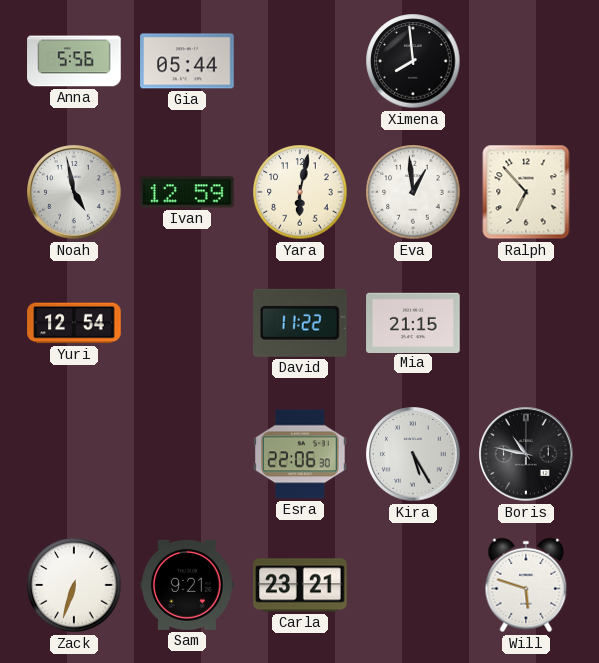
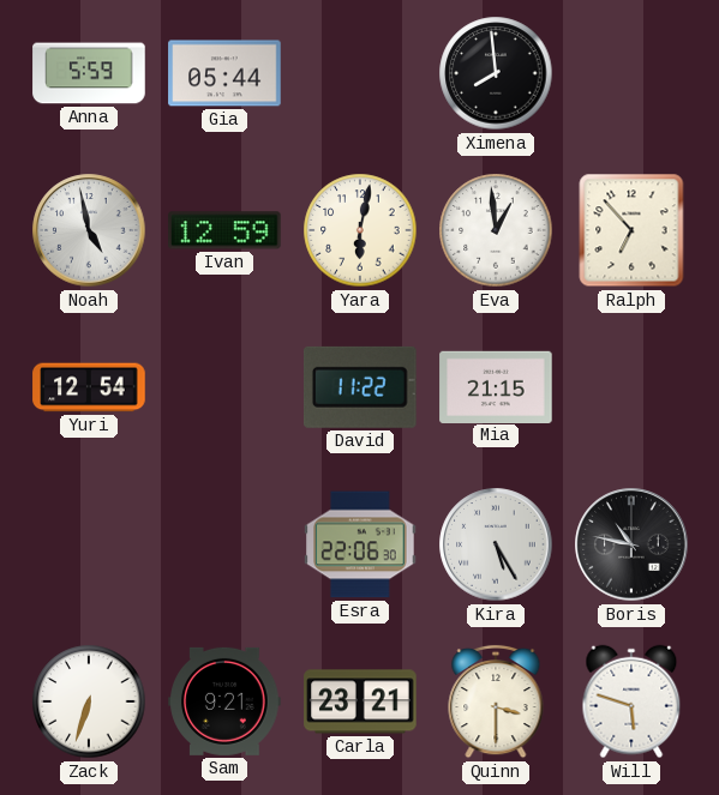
Anna: 5:56 -> 5:59 (89, 73)
Quinn: none -> 3:30 (496, 701)
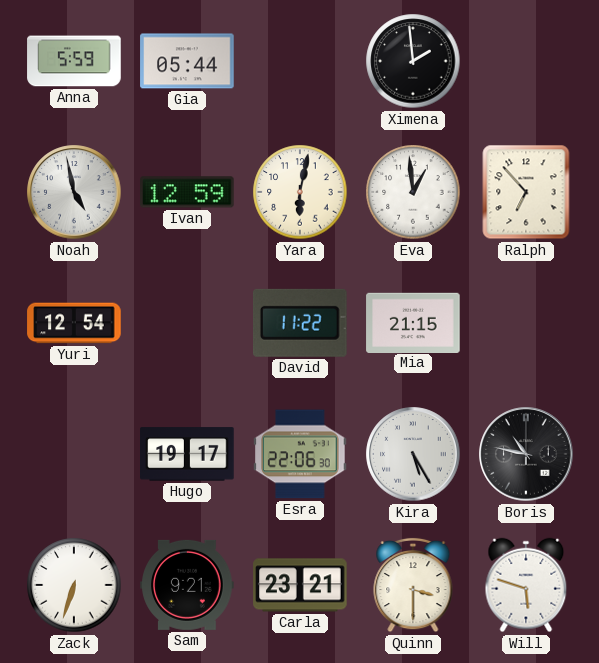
Ximena: 7:59 -> 1:59 (413, 61)
Hugo: none -> 19:17 (187, 454)
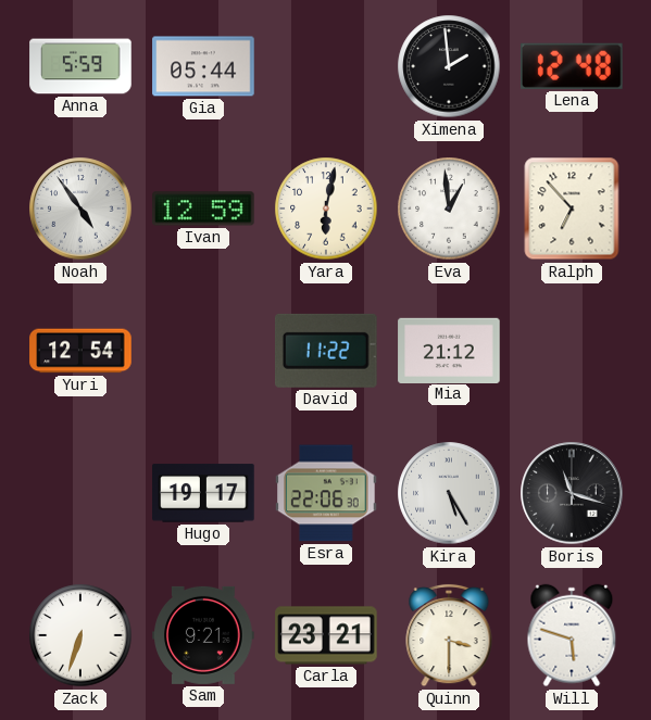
Lena: none -> 12:48 (573, 66)
Noah: 4:58 -> 4:54 (80, 209)
Mia: 21:15 -> 21:12 (449, 350)
Boris: 10:47 -> 11:18 (572, 493)
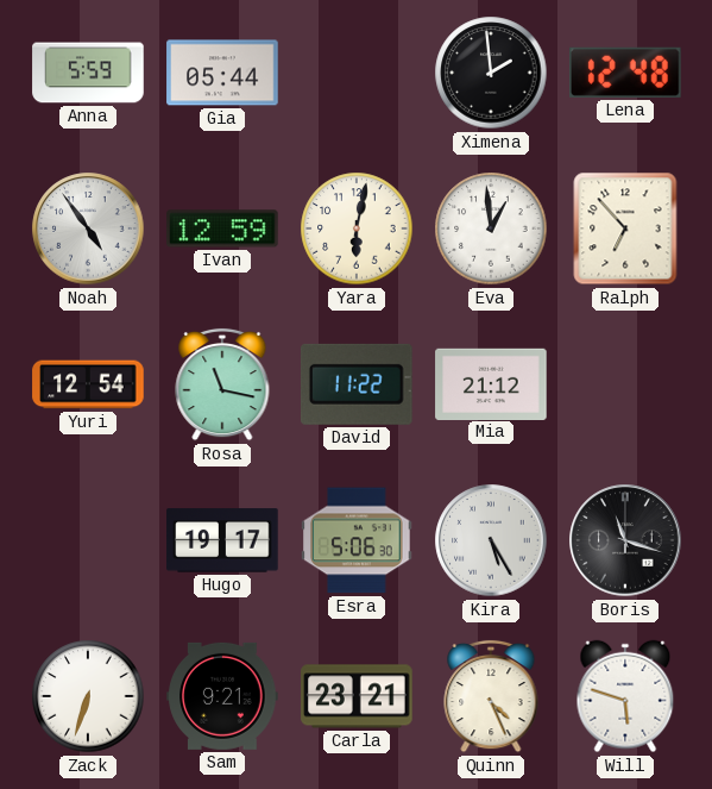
Rosa: none -> 11:17 (222, 384)
Esra: 22:06 -> 5:06 (357, 540)
Quinn: 3:30 -> 4:26 (491, 696)
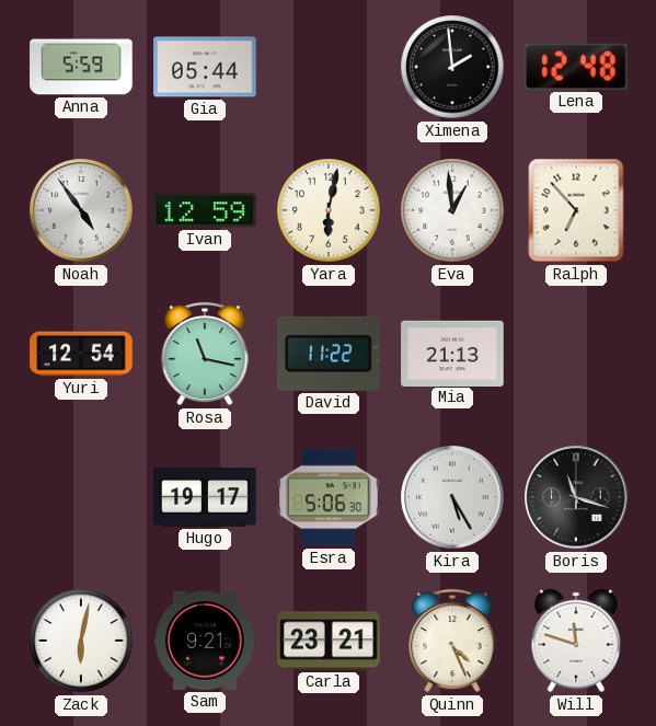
Mia: 21:12 -> 21:13 (452, 353)
Zack: 6:33 -> 6:02 (81, 641)
Will: 5:48 -> 11:48 (576, 641)
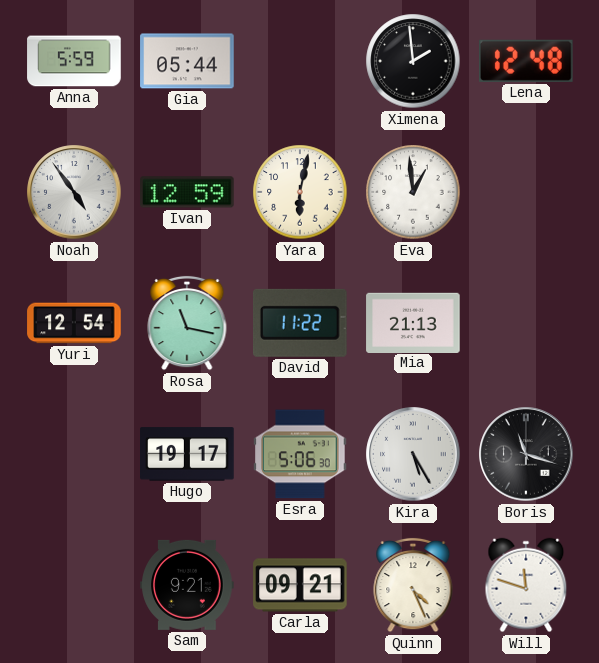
Ralph: 6:53 -> none (576, 210)
Zack: 6:02 -> none (81, 641)
Carla: 23:21 -> 09:21 (300, 585)
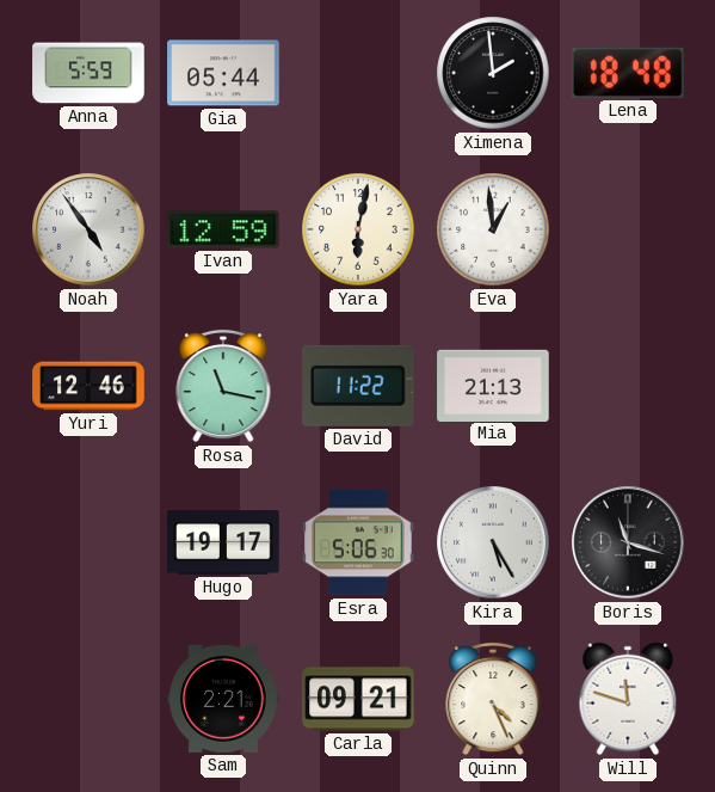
Lena: 12:48 -> 18:48 (629, 73)
Yuri: 12:54 -> 12:46 (88, 386)
Sam: 9:21 -> 2:21 (223, 699)
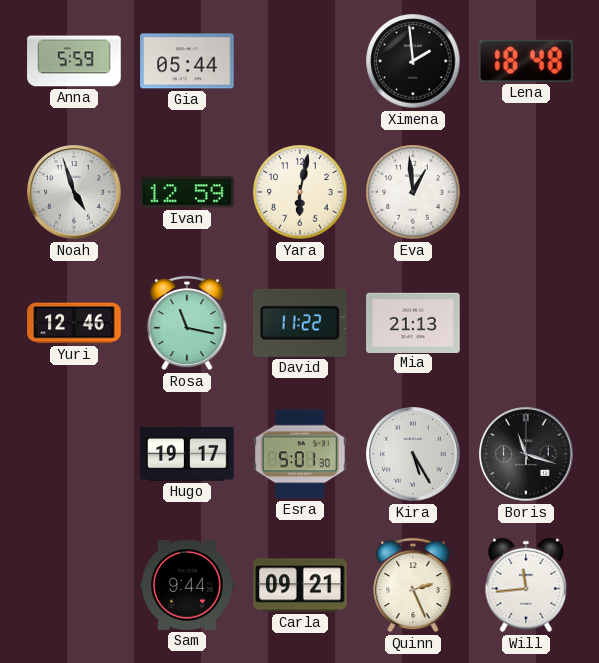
Noah: 4:54 -> 4:57 (74, 192)
Esra: 5:06 -> 5:01 (300, 454)
Sam: 2:21 -> 9:44 (187, 585)
Quinn: 4:26 -> 2:26 (413, 585)
Will: 11:48 -> 11:44 (526, 585)
